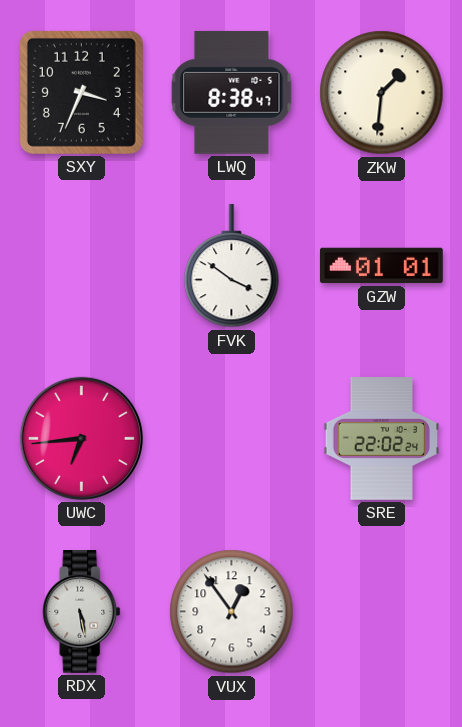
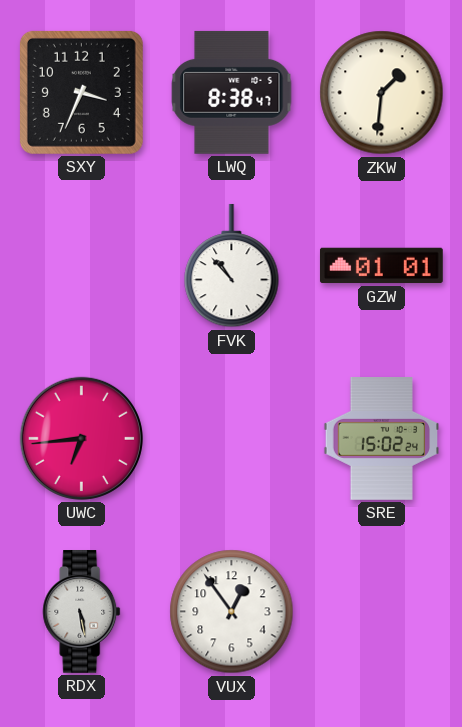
FVK: 3:51 -> 10:53 (232, 266)
SRE: 22:02 -> 15:02 (382, 439)
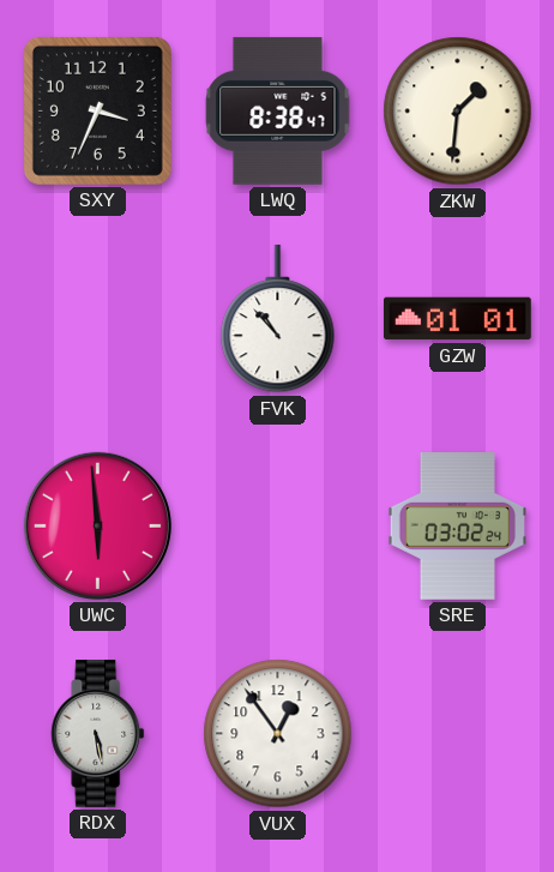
UWC: 6:44 -> 5:59 (97, 525)
SRE: 15:02 -> 03:02 (458, 527)
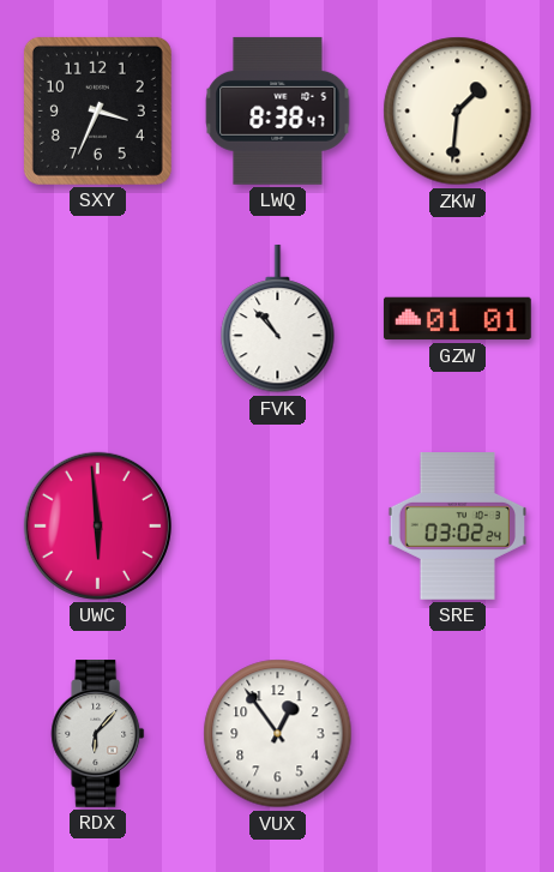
RDX: 5:28 -> 6:07 (98, 734)
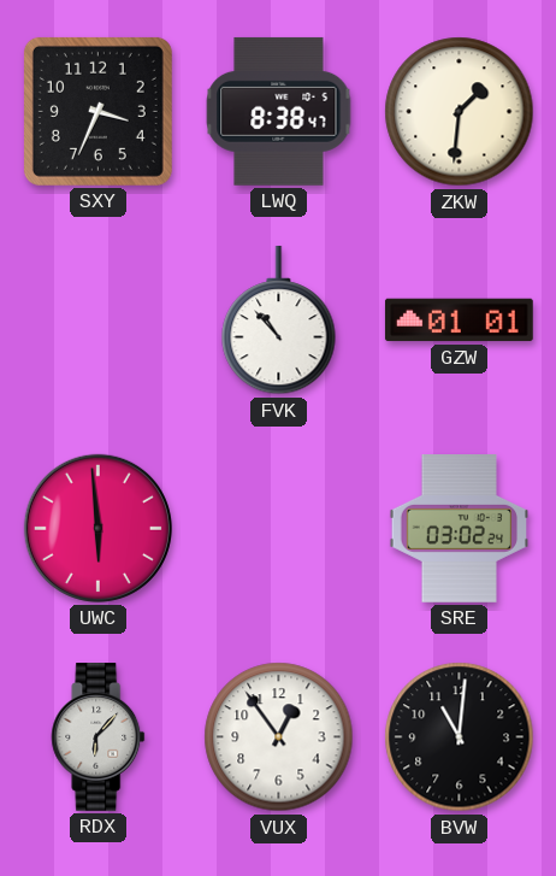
BVW: none -> 11:01 (460, 737)
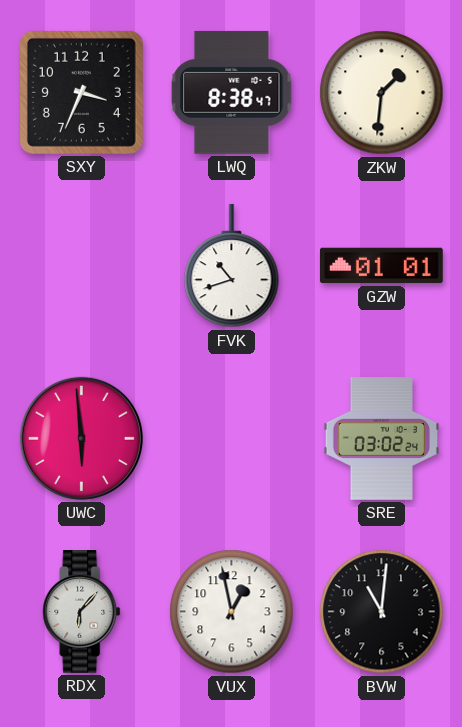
FVK: 10:53 -> 10:42 (232, 266)
VUX: 12:54 -> 12:58 (232, 612)
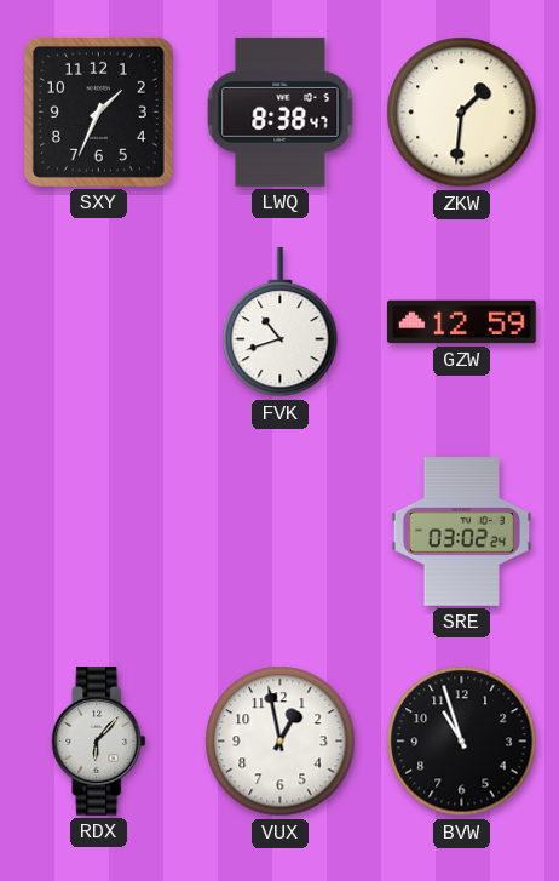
SXY: 3:34 -> 1:34 (98, 111)
GZW: 01:01 -> 12:59 (461, 322)
UWC: 5:59 -> none (81, 438)
BVW: 11:01 -> 10:57 (462, 742)
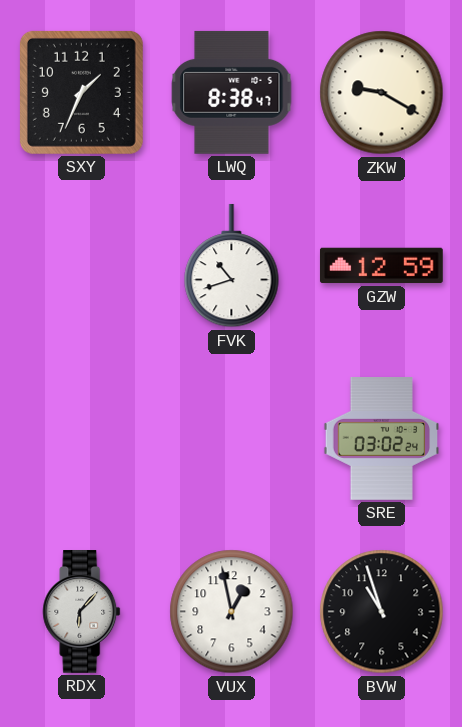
ZKW: 1:31 -> 9:20 (382, 93)
